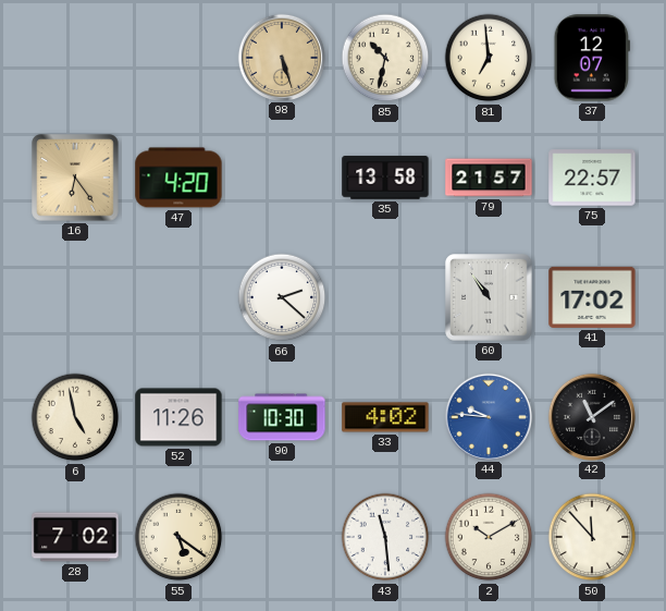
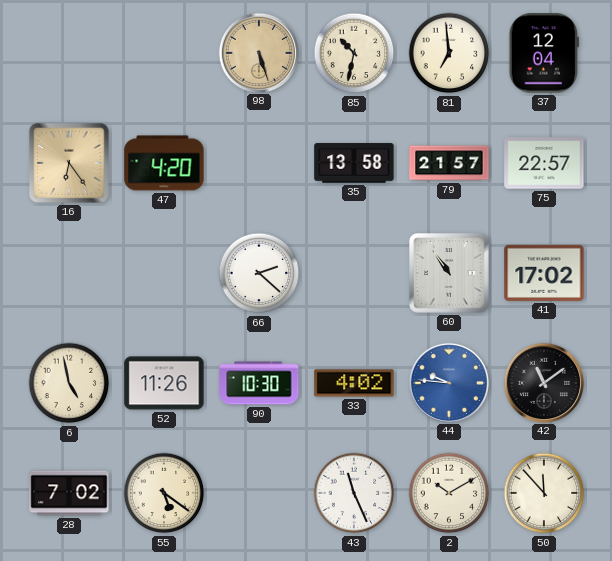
37: 12:07 -> 12:04 (544, 53)
43: 11:29 -> 11:26 (354, 493)
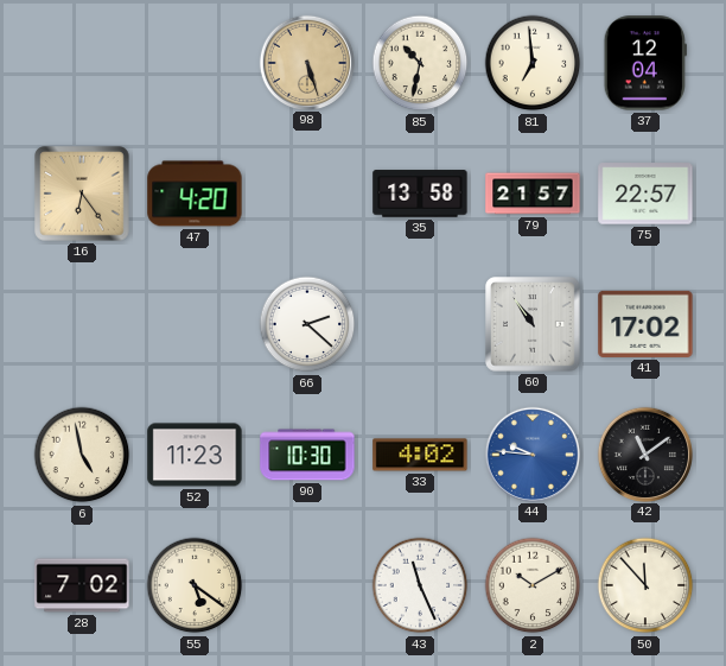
52: 11:26 -> 11:23 (195, 455)
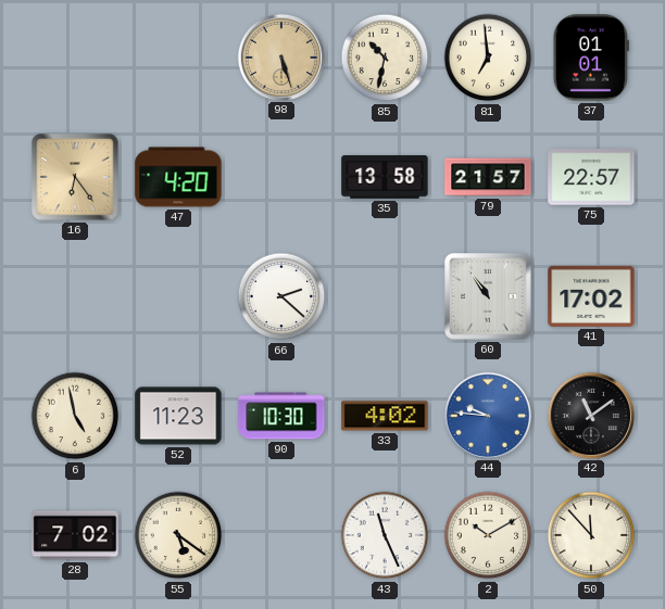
37: 12:04 -> 01:01 (591, 58)
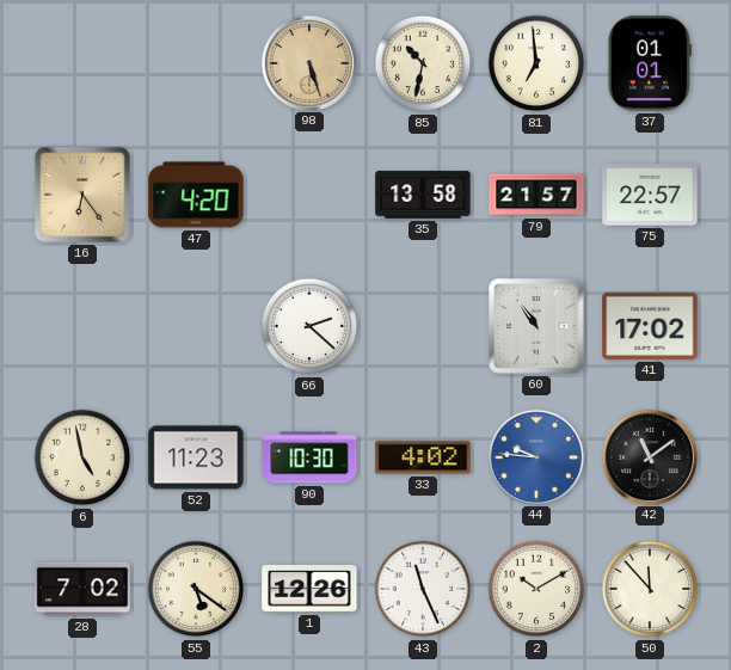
1: none -> 12:26 (309, 589)
